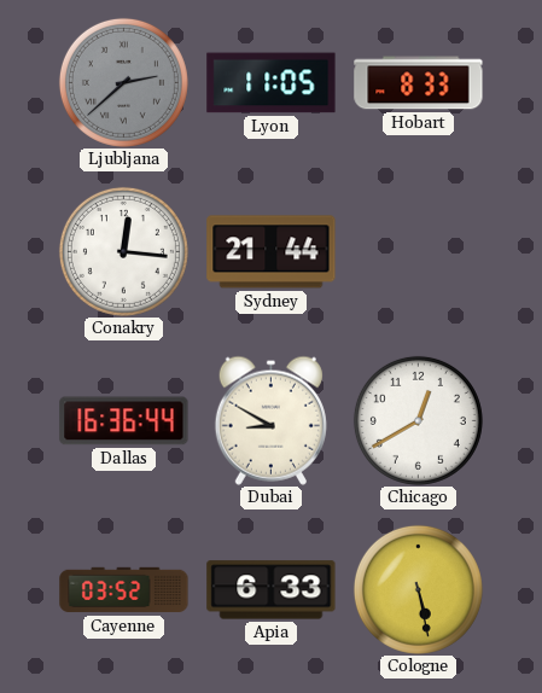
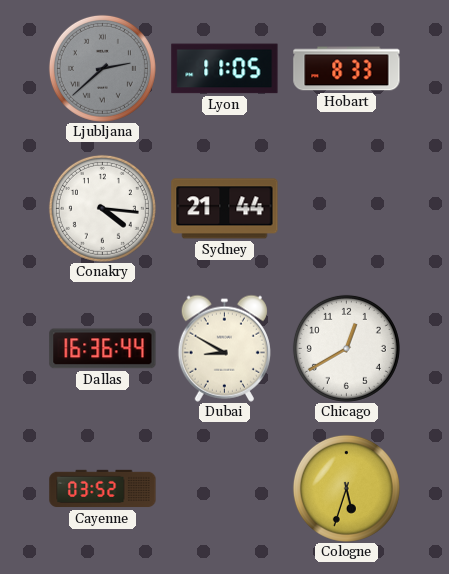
Conakry: 12:16 -> 4:16 (102, 208)
Apia: 6:33 -> none (272, 590)
Cologne: 5:28 -> 5:33 (346, 488)
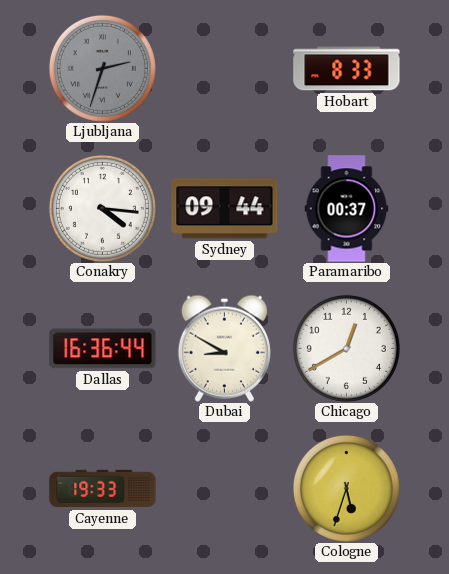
Ljubljana: 2:38 -> 2:33 (102, 68)
Lyon: 11:05 -> none (225, 69)
Sydney: 21:44 -> 09:44 (225, 209)
Paramaribo: none -> 00:37 (347, 209)
Cayenne: 03:52 -> 19:33 (103, 489)
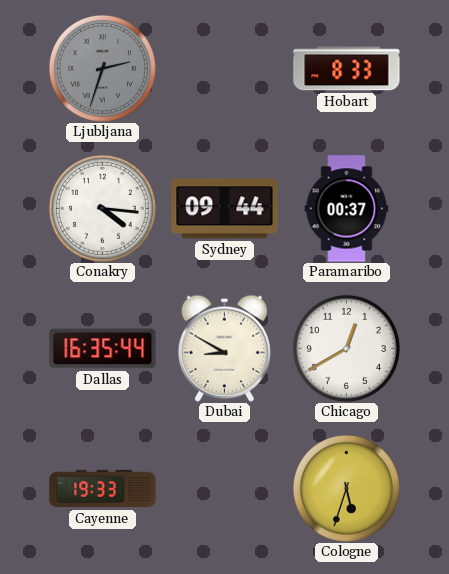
Dallas: 16:36 -> 16:35 (103, 349)
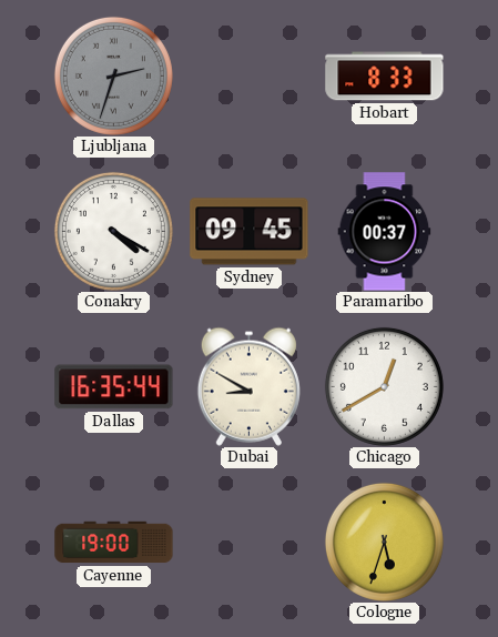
Conakry: 4:16 -> 4:20 (113, 231)
Sydney: 09:44 -> 09:45 (250, 232)
Cayenne: 19:33 -> 19:00 (114, 543)
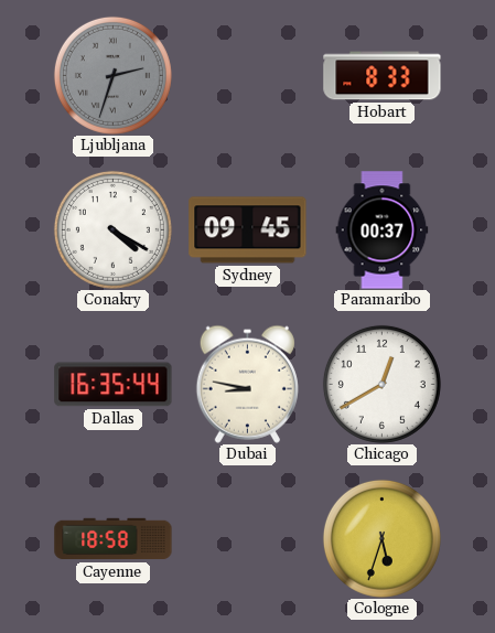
Dubai: 8:50 -> 8:47 (247, 384)
Cayenne: 19:00 -> 18:58 (114, 539)
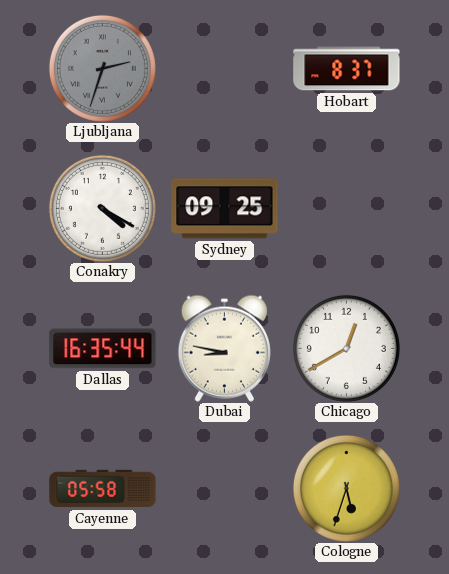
Hobart: 8:33 -> 8:37 (347, 69)
Sydney: 09:45 -> 09:25 (225, 209)
Paramaribo: 00:37 -> none (383, 230)
Cayenne: 18:58 -> 05:58 (103, 489)
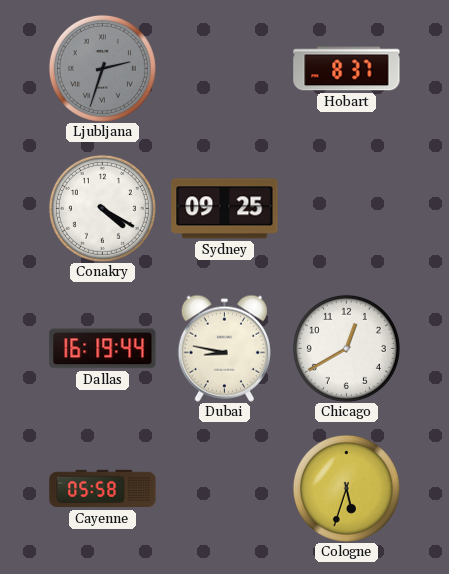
Dallas: 16:35 -> 16:19 (103, 349)
